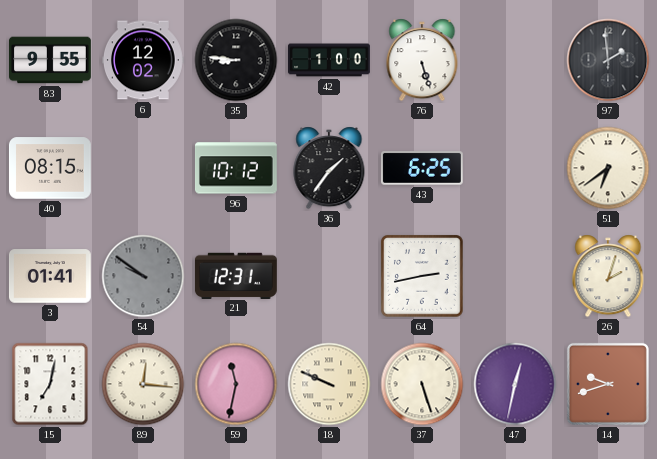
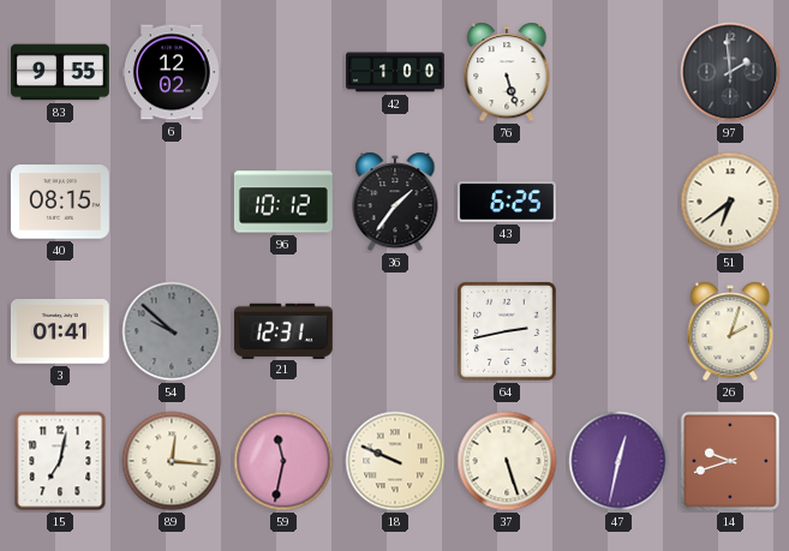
35: 8:46 -> none (236, 60)
54: 9:51 -> 9:52 (172, 331)
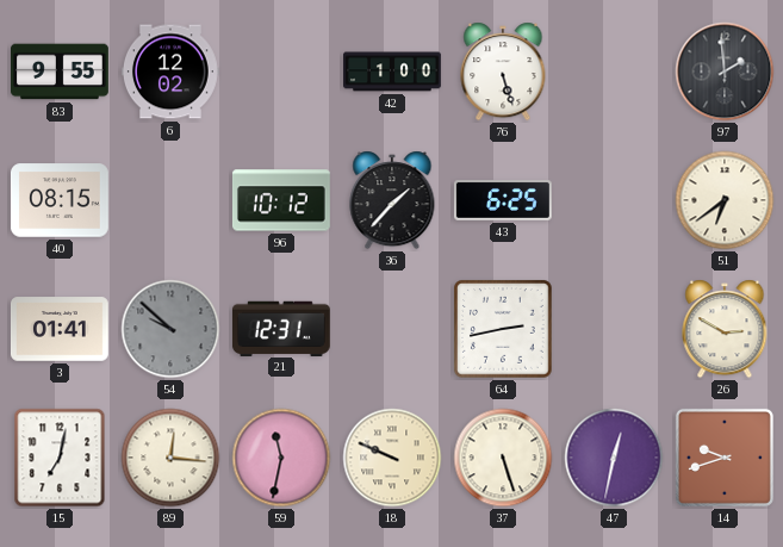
36: 1:36 -> 1:37 (392, 200)
26: 2:03 -> 2:50 (725, 329)
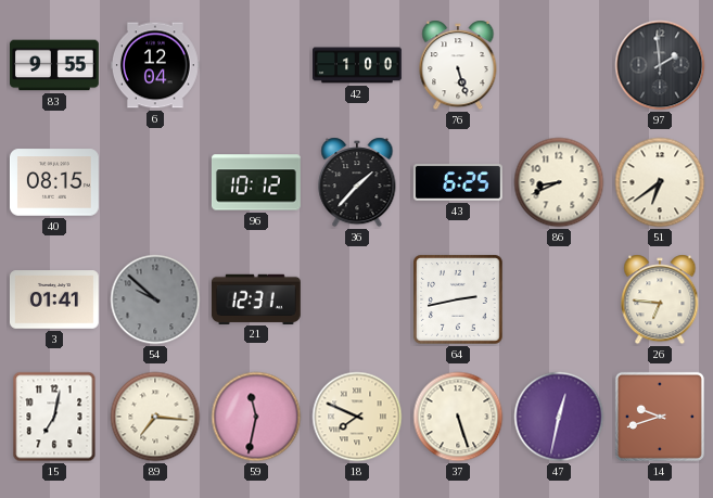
6: 12:02 -> 12:04 (155, 65)
86: none -> 8:41 (559, 182)
26: 2:50 -> 6:46 (660, 299)
89: 12:16 -> 7:16 (155, 417)
18: 9:49 -> 7:49 (357, 417)
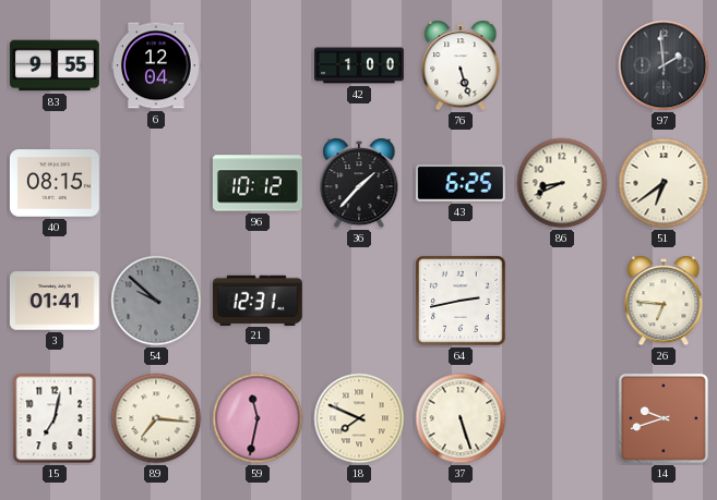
47: 12:32 -> none (559, 417)
